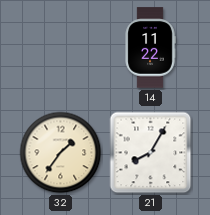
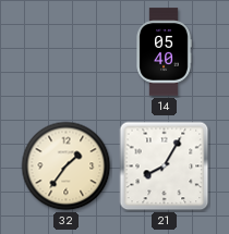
14: 11:22 -> 05:40 (164, 52)
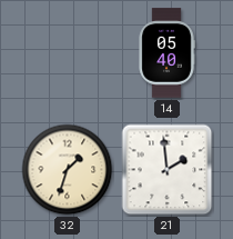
32: 1:36 -> 1:33 (68, 170)
21: 8:05 -> 1:59 (168, 170)
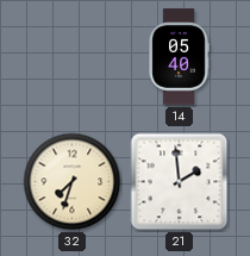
32: 1:33 -> 7:33 (73, 182)
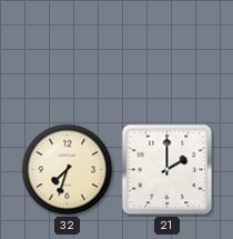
14: 05:40 -> none (179, 57)
21: 1:59 -> 2:00 (168, 170)
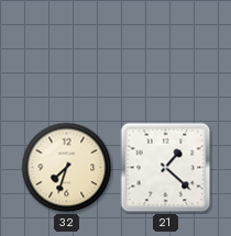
21: 2:00 -> 1:22 (166, 168)
